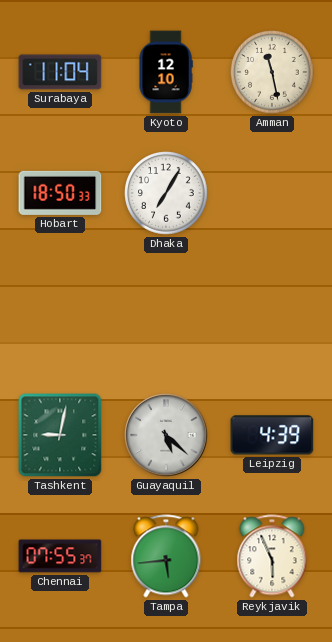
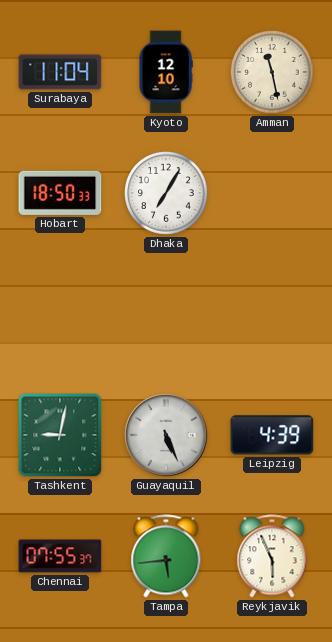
Guayaquil: 5:22 -> 5:26 (166, 435)
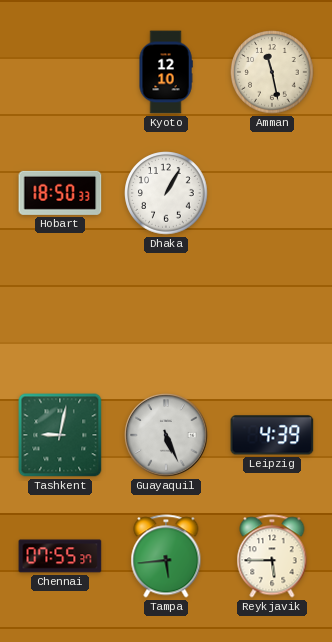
Surabaya: 11:04 -> none (60, 72)
Dhaka: 7:05 -> 1:05 (166, 193)
Reykjavik: 5:56 -> 5:45 (272, 556)
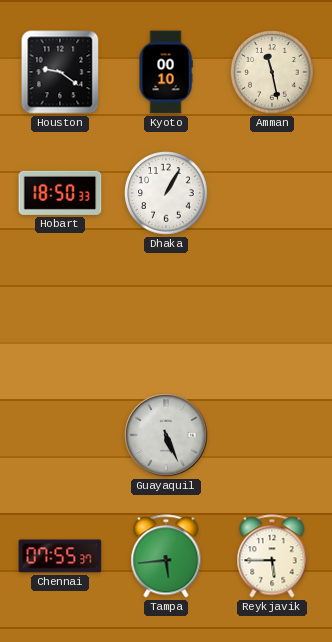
Houston: none -> 9:21 (60, 72)
Kyoto: 12:10 -> 00:10 (166, 72)
Tashkent: 9:02 -> none (60, 435)
Leipzig: 4:39 -> none (272, 435)
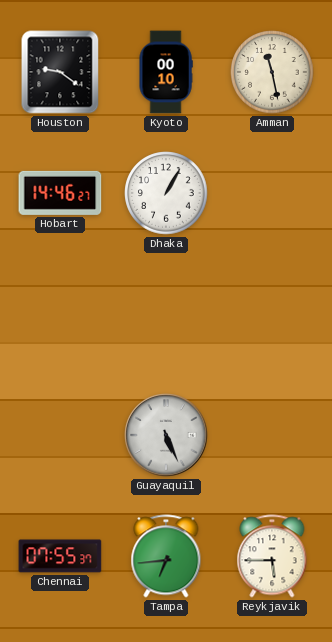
Hobart: 18:50 -> 14:46 (60, 193)
Tampa: 5:44 -> 6:44 (166, 556)
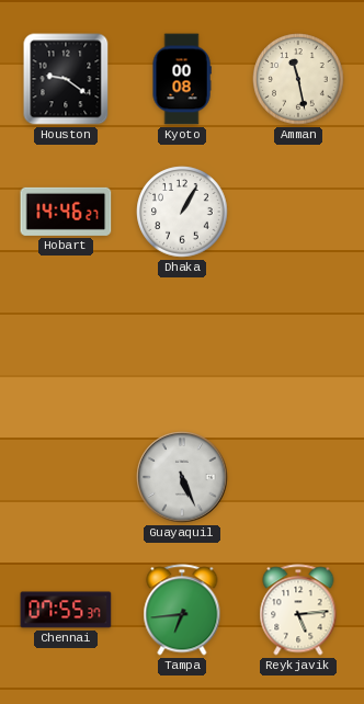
Kyoto: 00:10 -> 00:08 (182, 79)
Reykjavik: 5:45 -> 5:14 (298, 610)
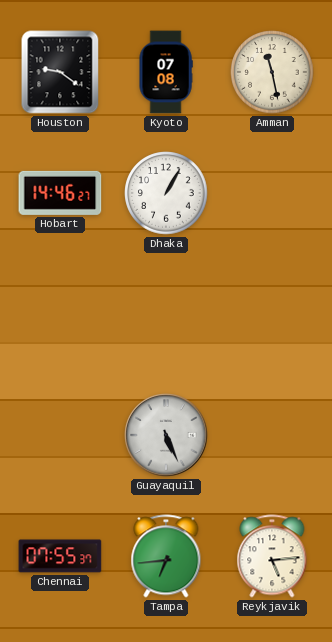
Kyoto: 00:08 -> 07:08 (166, 72)
